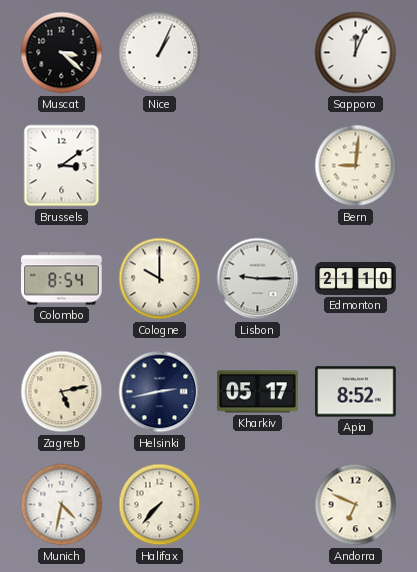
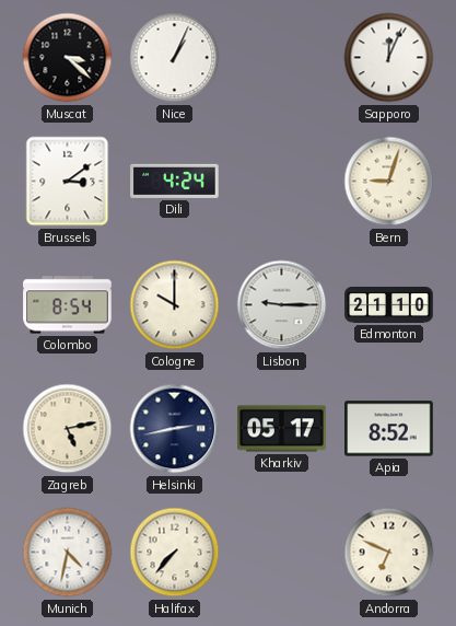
Dili: none -> 4:24 (175, 181)
Bern: 9:01 -> 9:03 (389, 182)
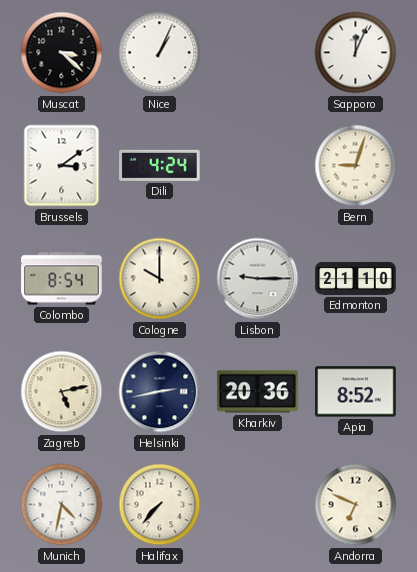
Kharkiv: 05:17 -> 20:36 (258, 392)
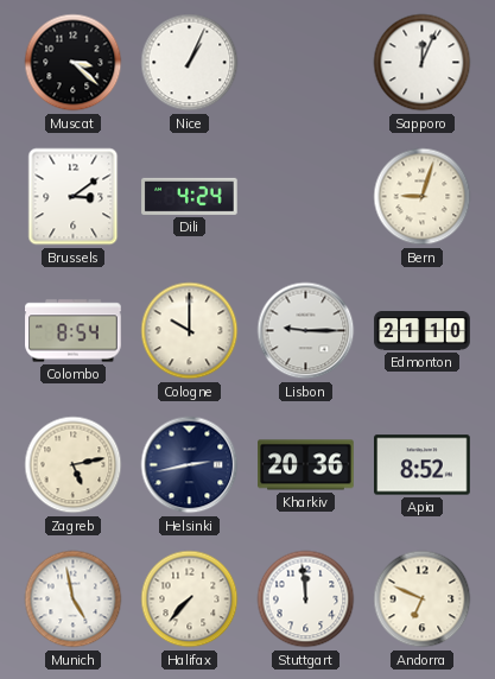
Munich: 4:32 -> 4:58 (74, 599)
Stuttgart: none -> 11:59 (306, 599)
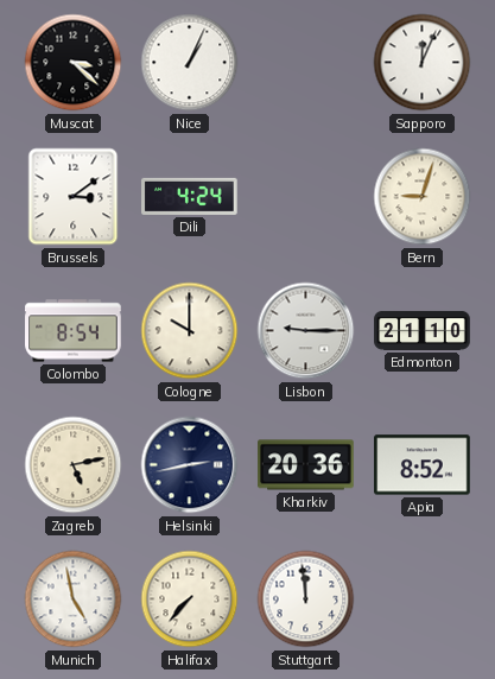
Andorra: 6:49 -> none (423, 599)
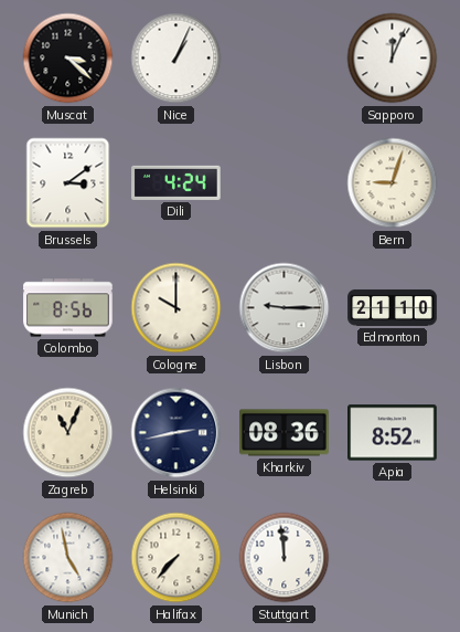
Colombo: 8:54 -> 8:56 (68, 308)
Zagreb: 5:13 -> 11:04 (68, 433)
Kharkiv: 20:36 -> 08:36 (285, 433)
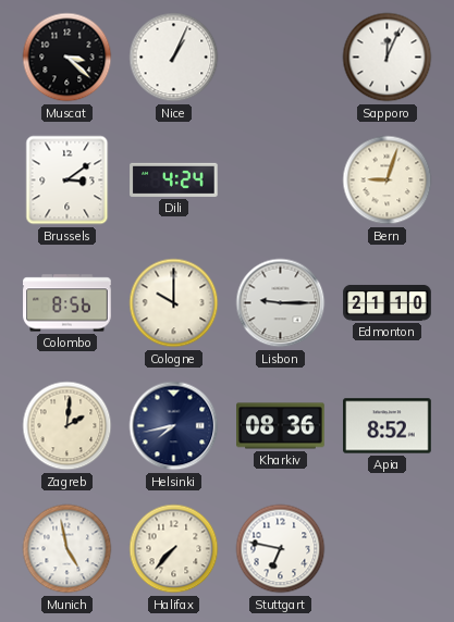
Zagreb: 11:04 -> 2:01 (68, 426)
Helsinki: 2:43 -> 7:43 (174, 426)
Stuttgart: 11:59 -> 6:47 (281, 549)
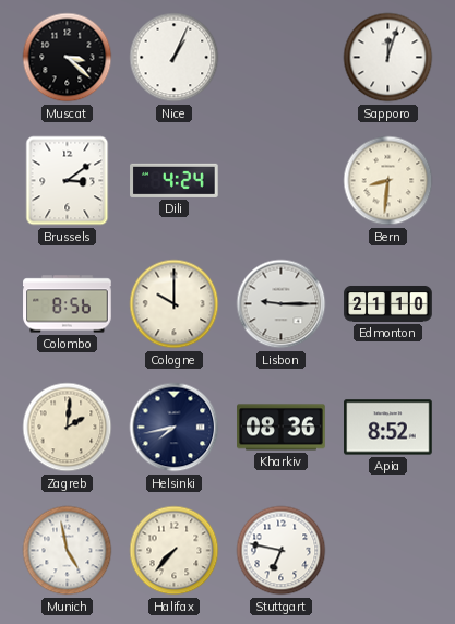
Sapporo: 12:04 -> 12:03 (388, 58)
Bern: 9:03 -> 8:31 (388, 181)
